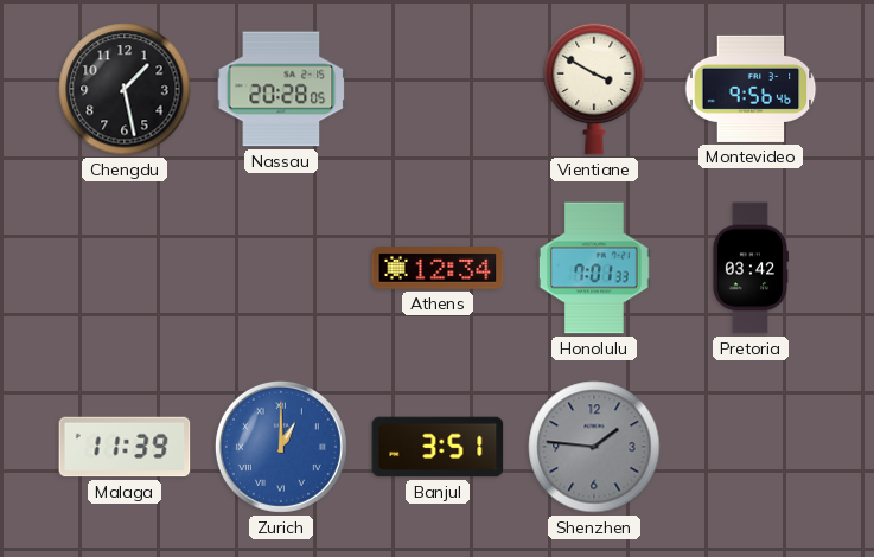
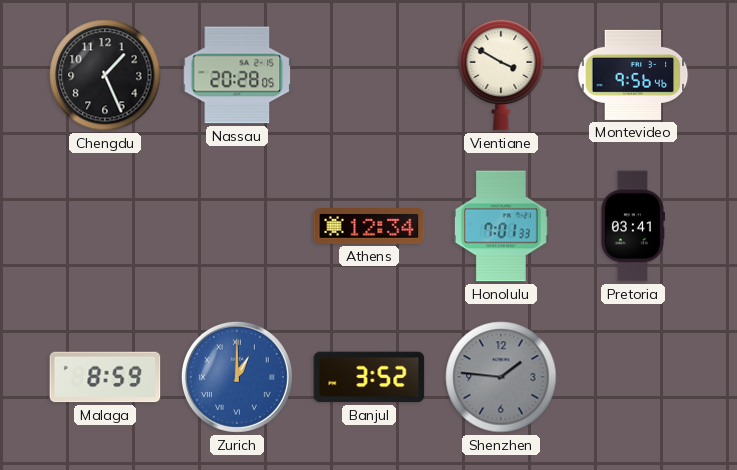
Chengdu: 1:28 -> 1:26 (105, 75)
Pretoria: 03:42 -> 03:41 (632, 226)
Malaga: 11:39 -> 8:59 (105, 377)
Banjul: 3:51 -> 3:52 (369, 377)
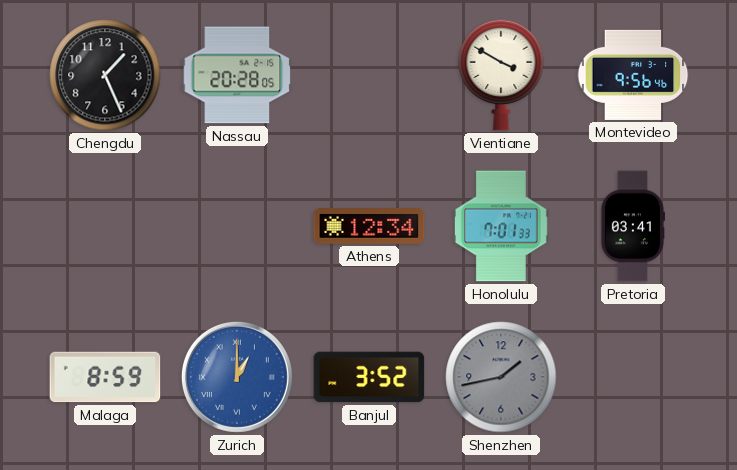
Shenzhen: 1:46 -> 1:43 (501, 377)
